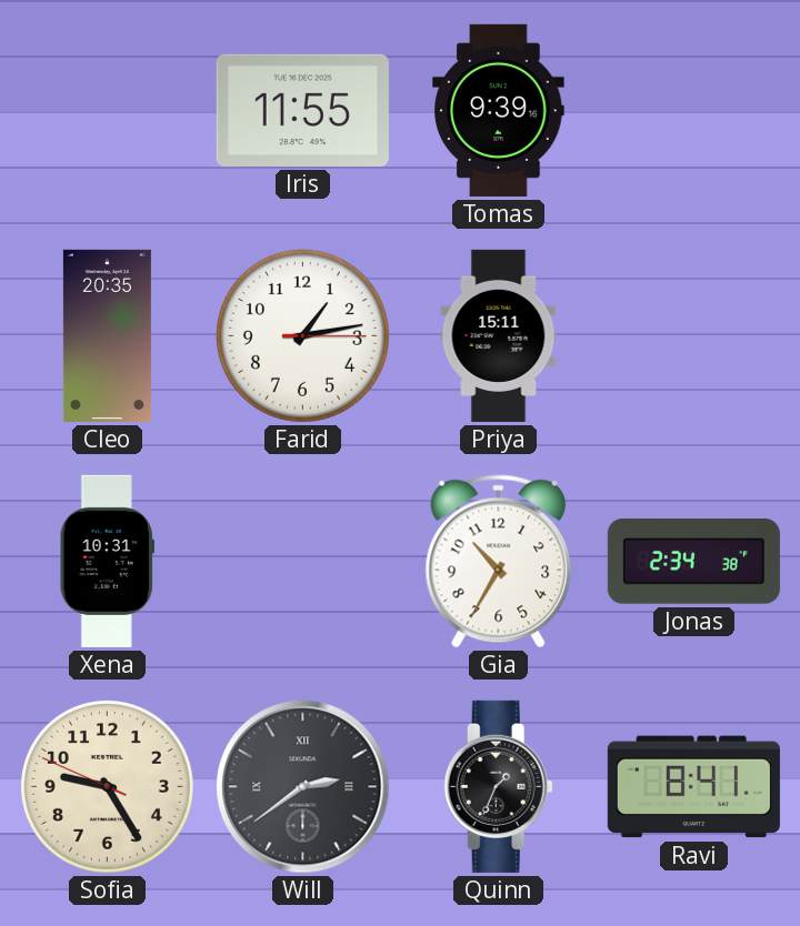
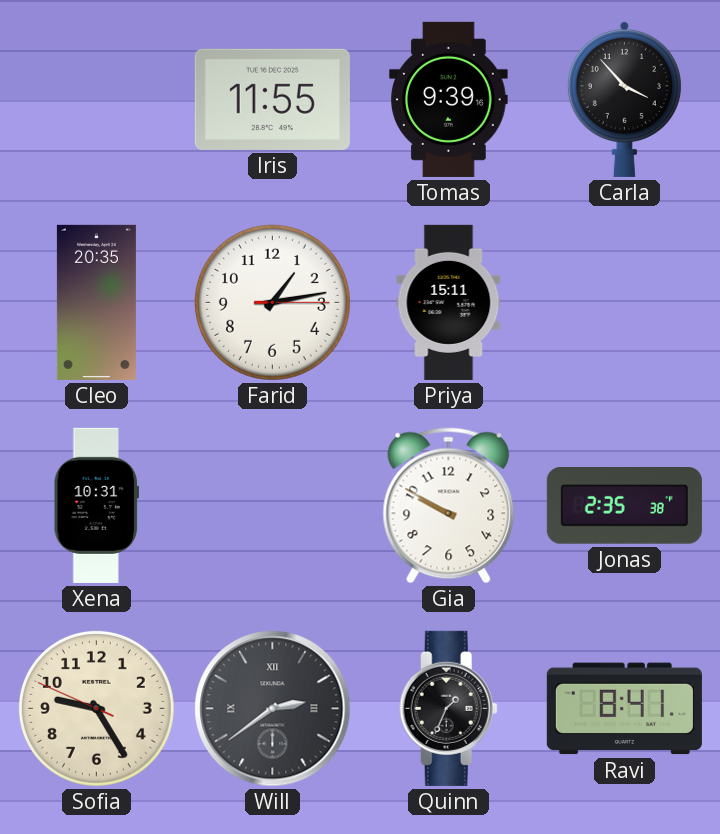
Carla: none -> 3:53 (624, 99)
Gia: 10:35 -> 9:50 (449, 506)
Jonas: 2:34 -> 2:35 (624, 506)
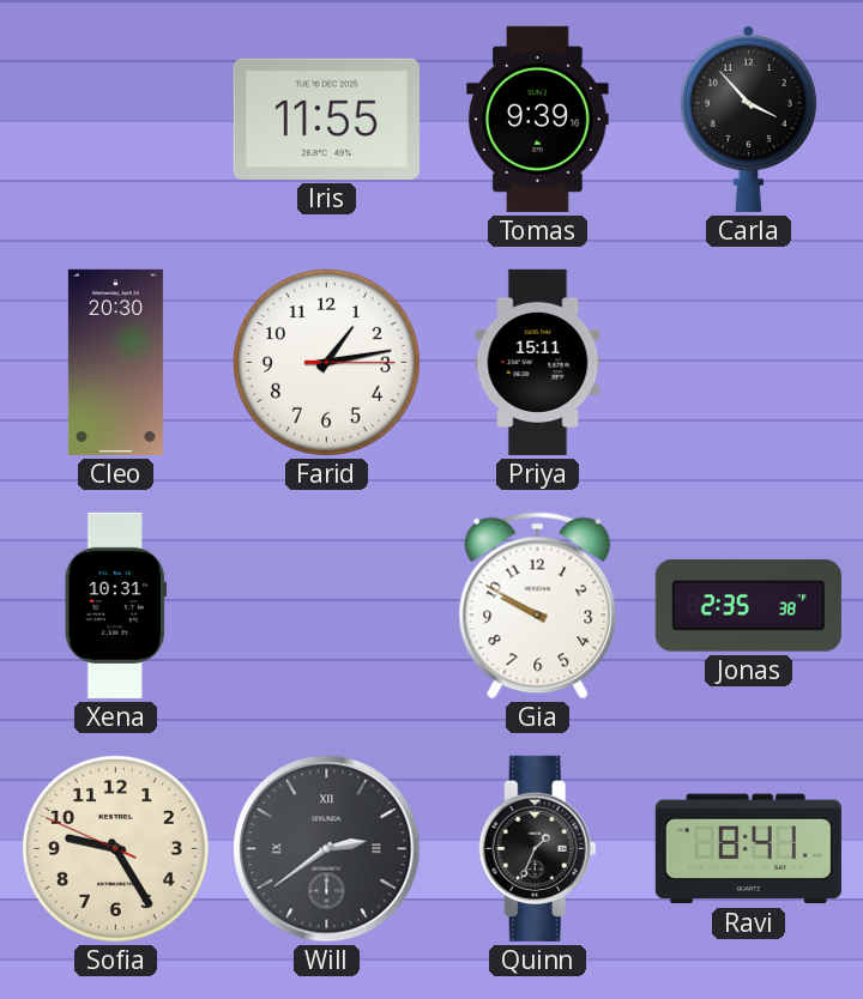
Cleo: 20:35 -> 20:30 (115, 362)
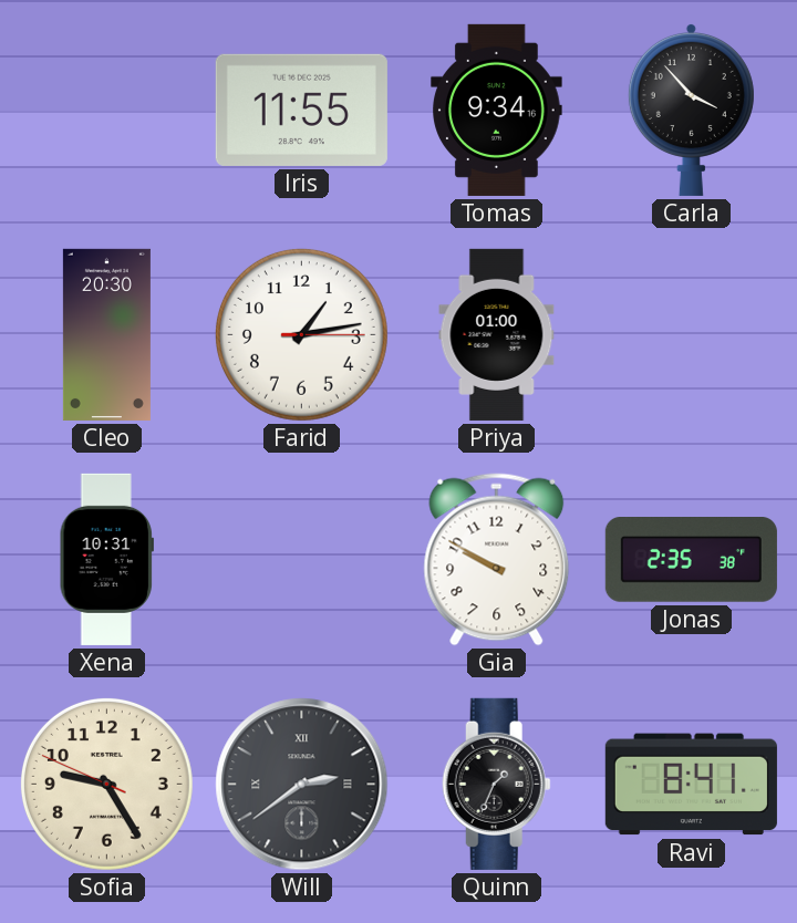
Tomas: 9:39 -> 9:34 (497, 110)
Priya: 15:11 -> 01:00 (497, 334)
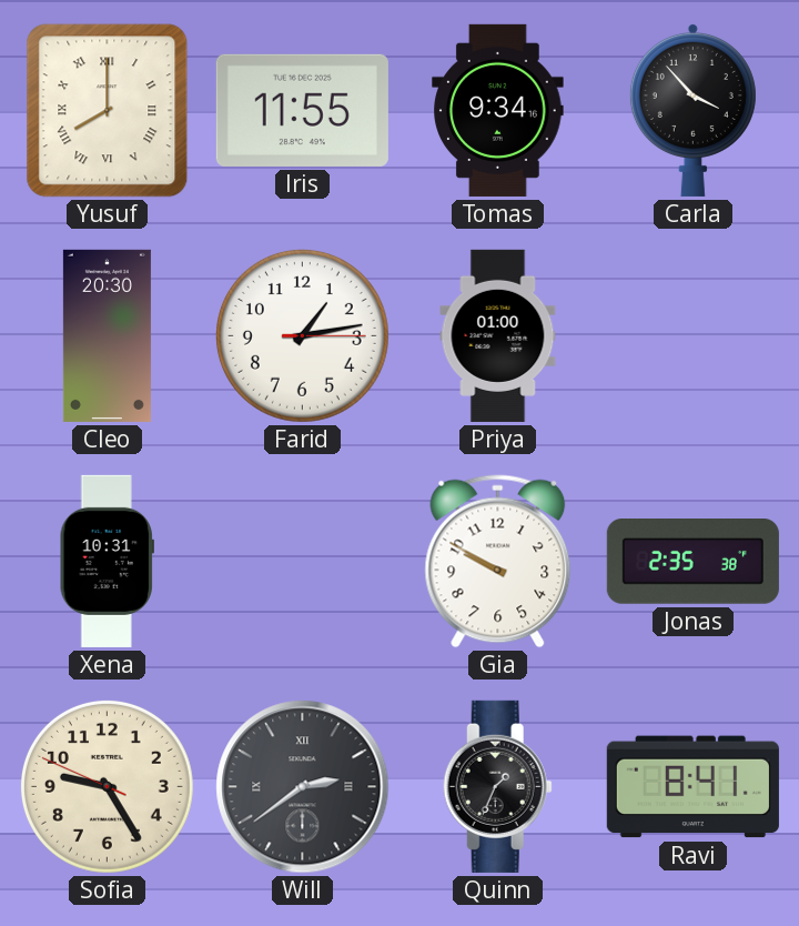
Yusuf: none -> 8:00 (108, 111)
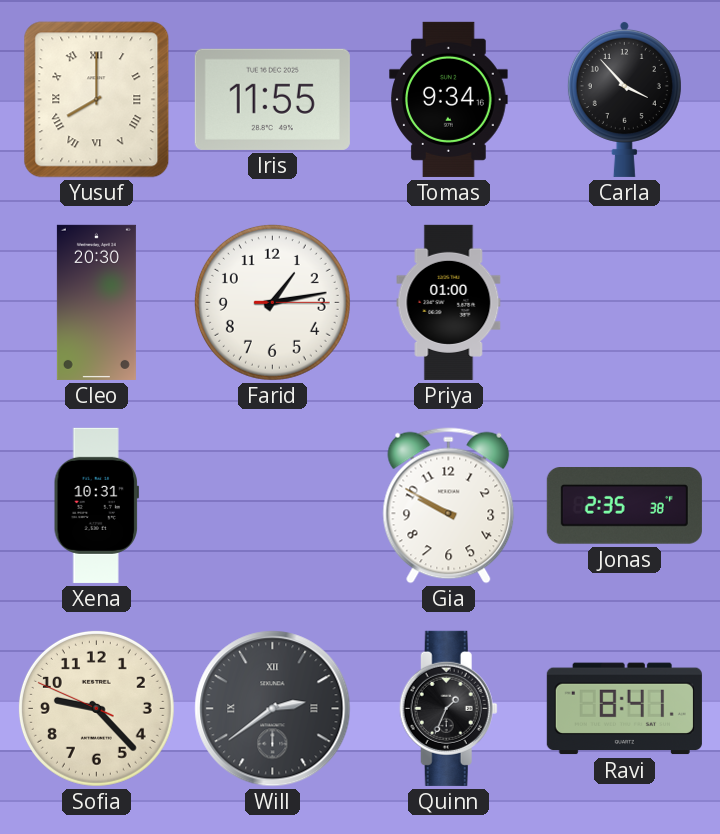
Sofia: 9:24 -> 9:22 (96, 708)
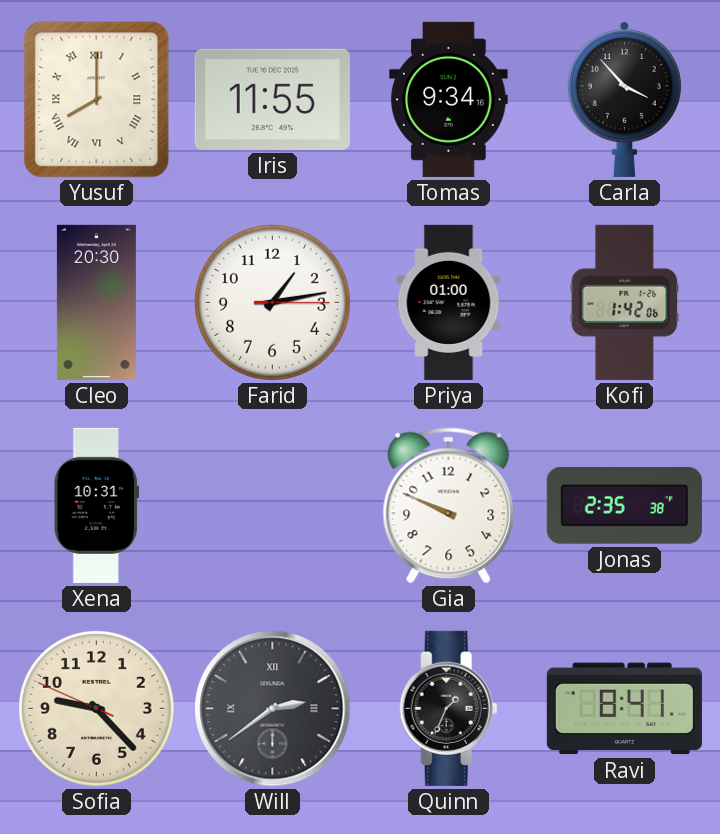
Kofi: none -> 1:42 (625, 302)
Gia: 9:50 -> 9:49 (449, 506)
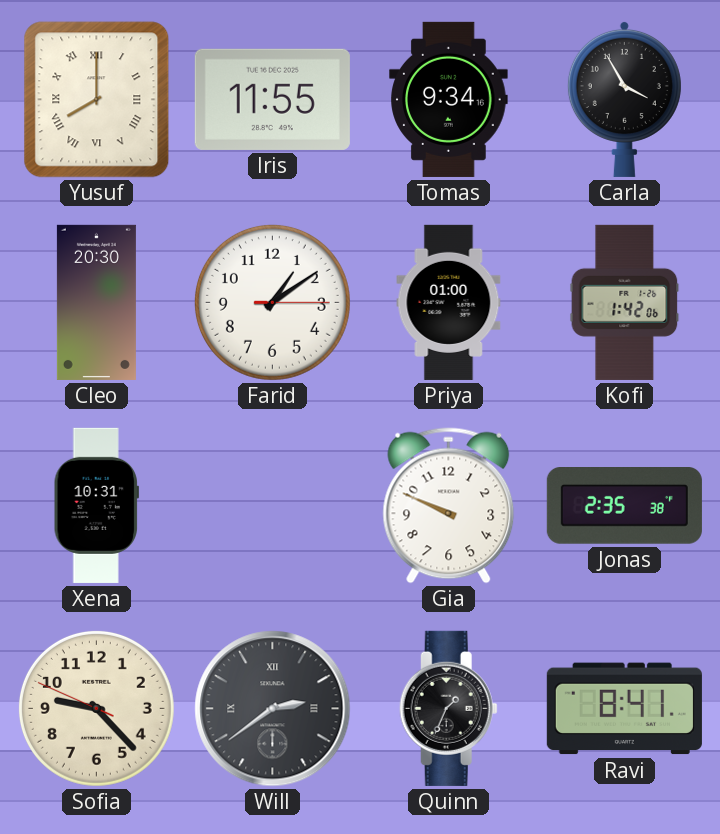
Carla: 3:53 -> 3:55 (624, 99)
Farid: 1:13 -> 1:09 (272, 302)
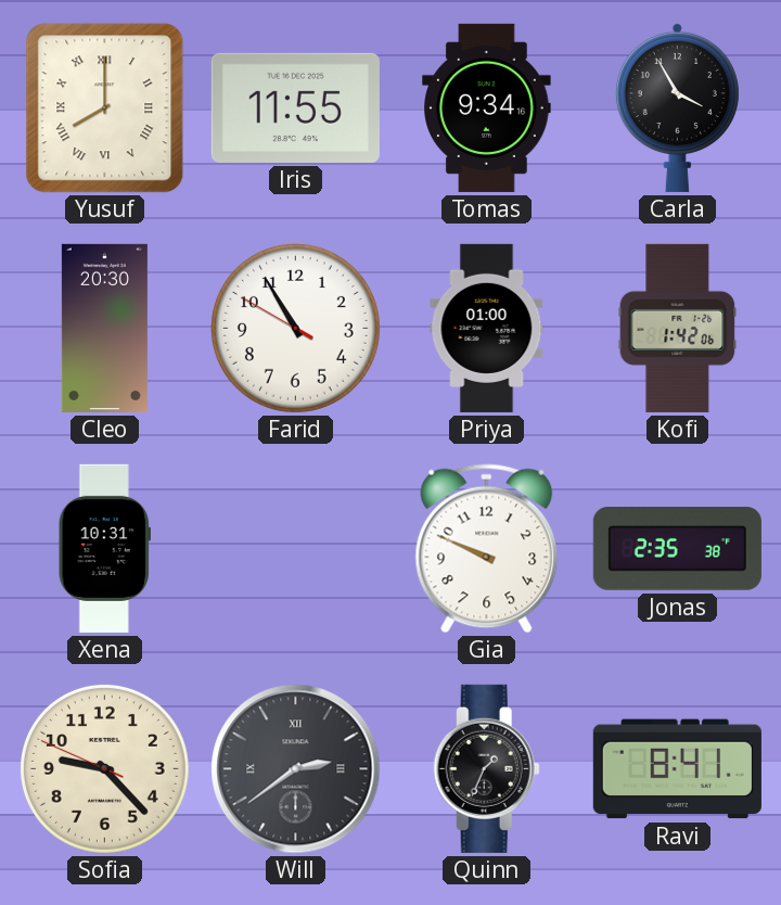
Farid: 1:09 -> 10:54 (295, 328)
